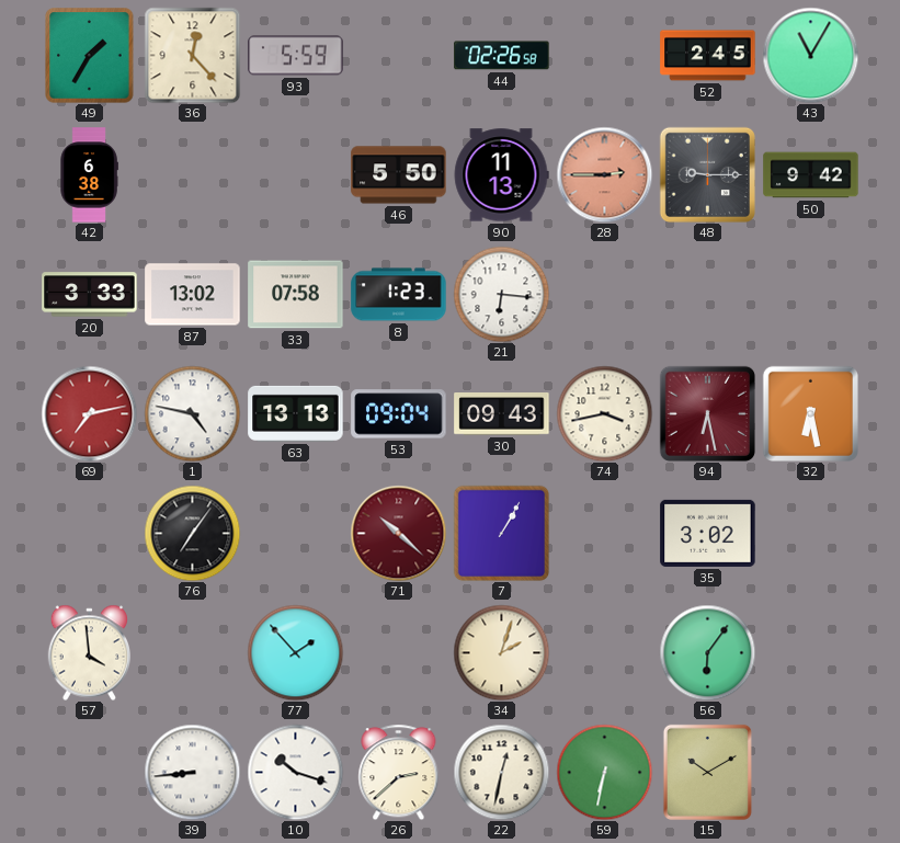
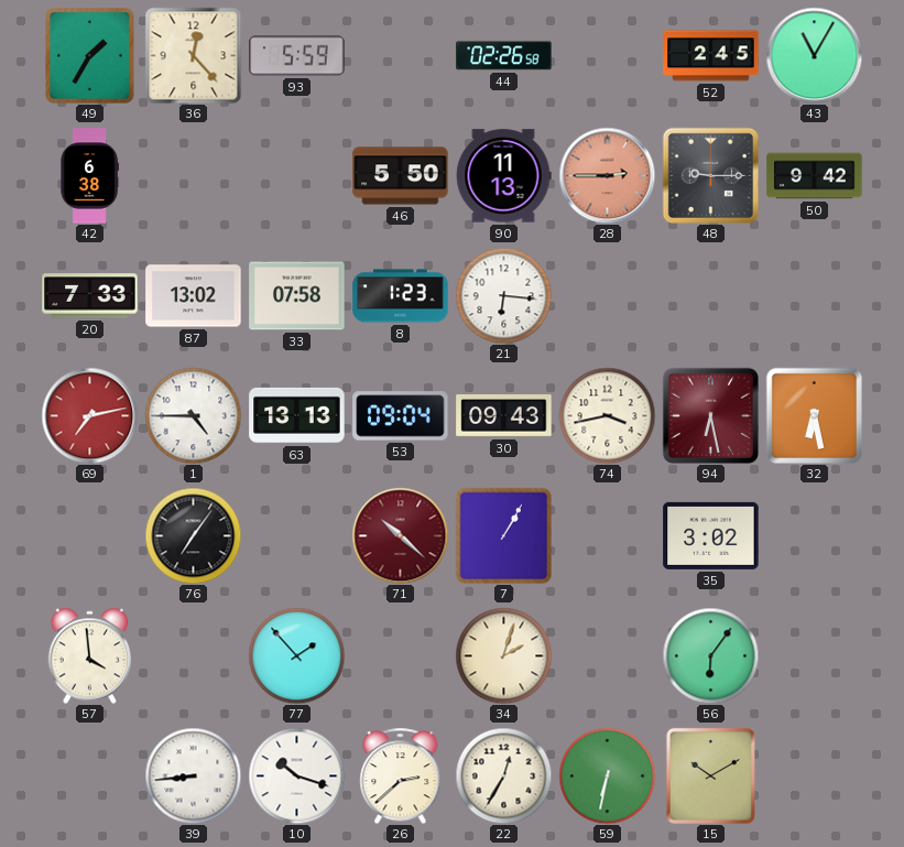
20: 3:33 -> 7:33 (90, 296)
1: 4:47 -> 4:45 (193, 415)
22: 12:32 -> 12:35 (503, 775)
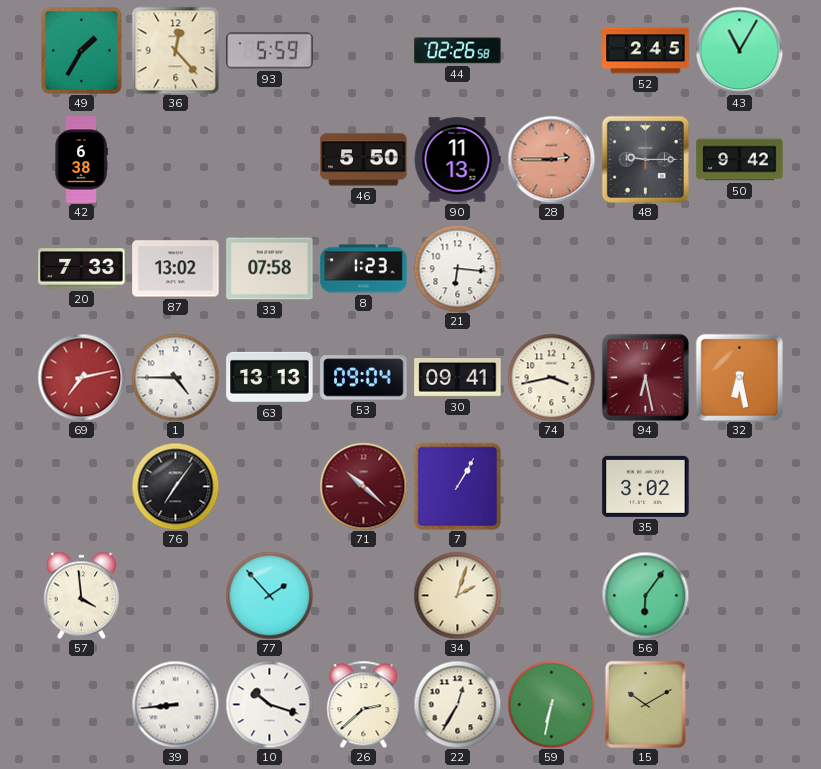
30: 09:43 -> 09:41 (458, 378)
